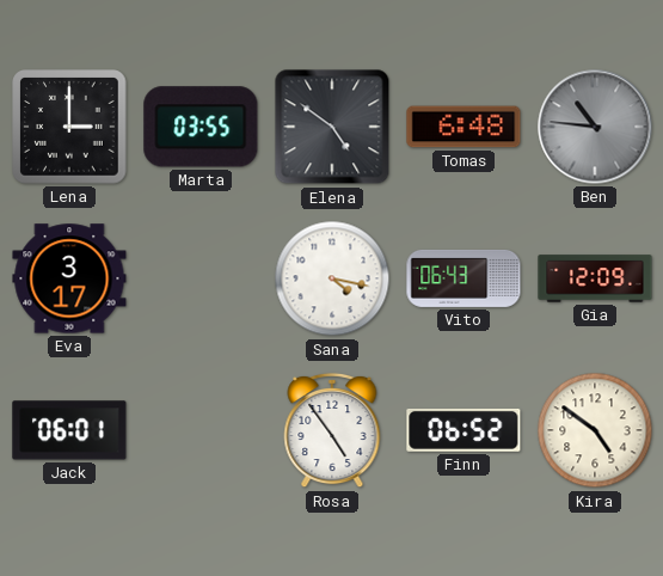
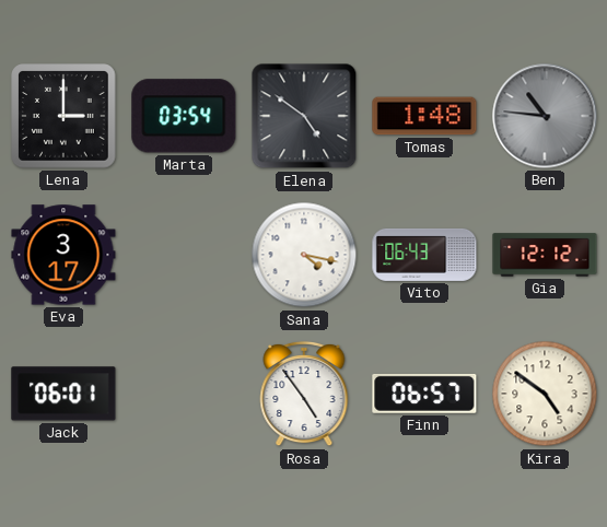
Marta: 03:55 -> 03:54 (184, 116)
Tomas: 6:48 -> 1:48 (424, 116)
Gia: 12:09 -> 12:12 (545, 255)
Finn: 06:52 -> 06:57 (424, 394)
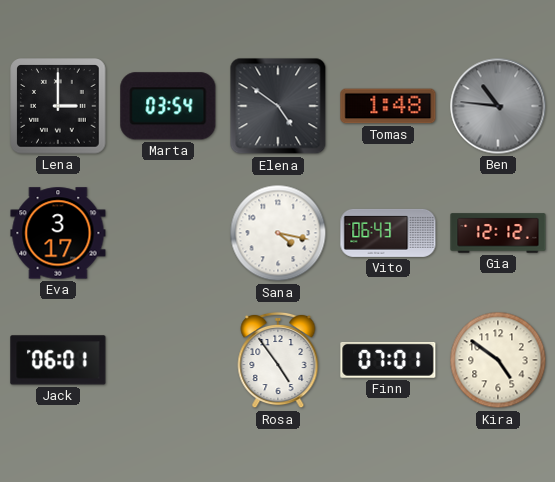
Finn: 06:57 -> 07:01 (388, 360)
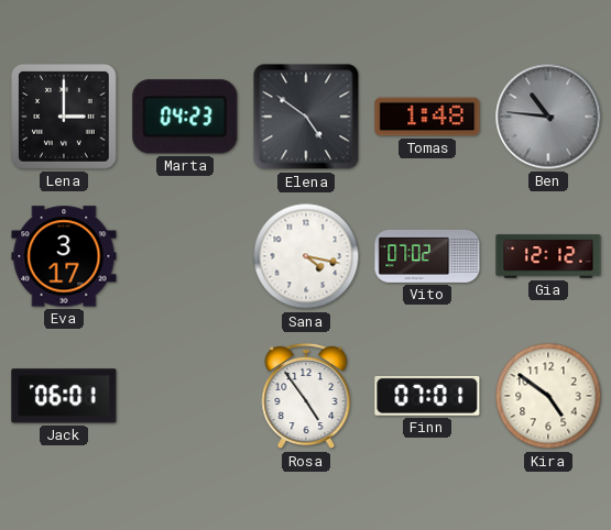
Marta: 03:54 -> 04:23 (185, 117)
Vito: 06:43 -> 07:02 (427, 256)
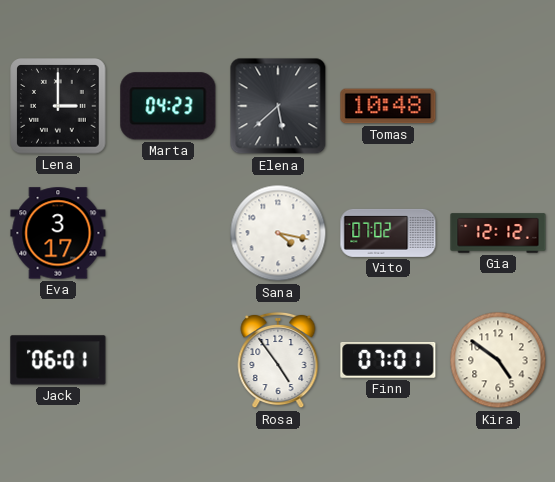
Elena: 4:51 -> 5:38 (278, 106)
Tomas: 1:48 -> 10:48 (388, 106)
Ben: 10:46 -> none (548, 117)
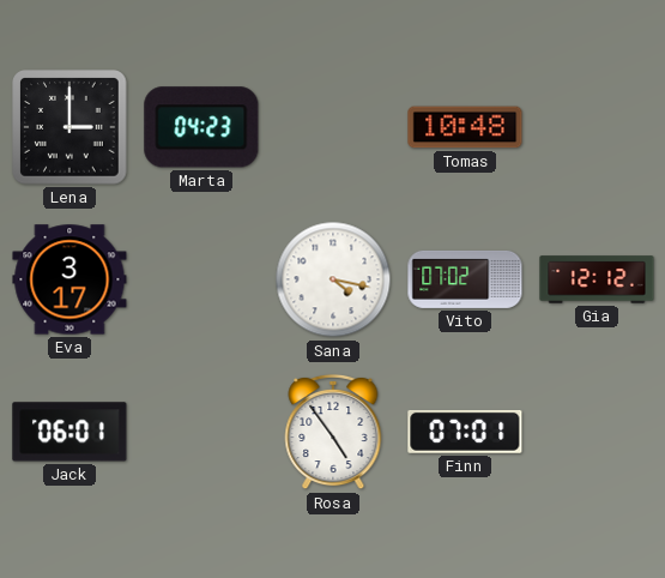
Elena: 5:38 -> none (278, 106)
Kira: 4:51 -> none (498, 360)
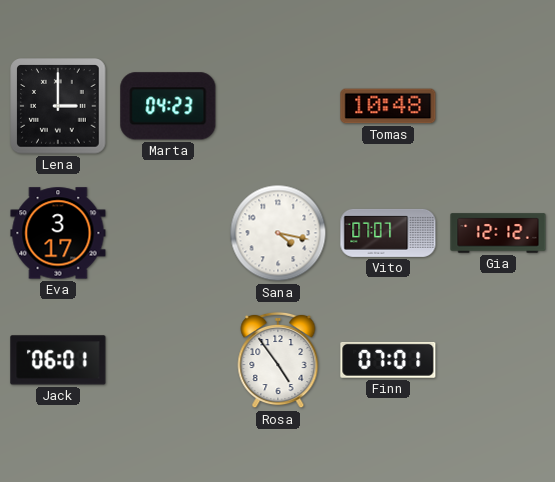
Vito: 07:02 -> 07:07 (388, 233)
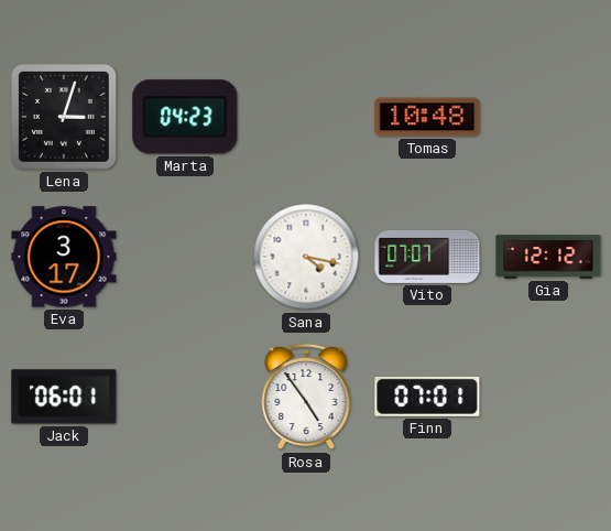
Lena: 3:00 -> 3:03 (64, 117)
